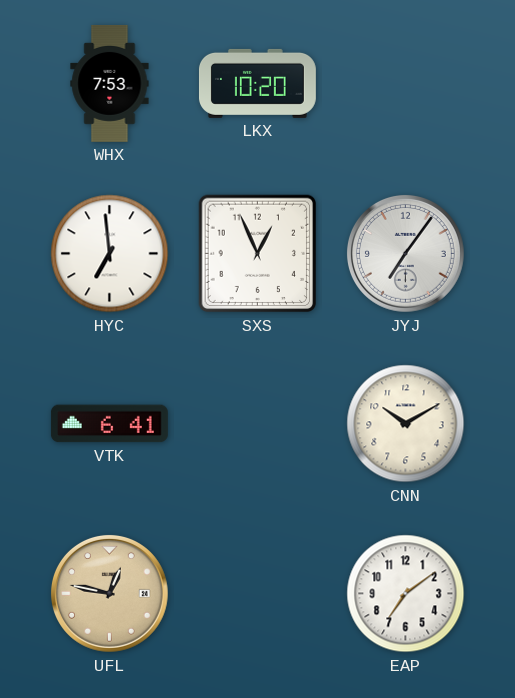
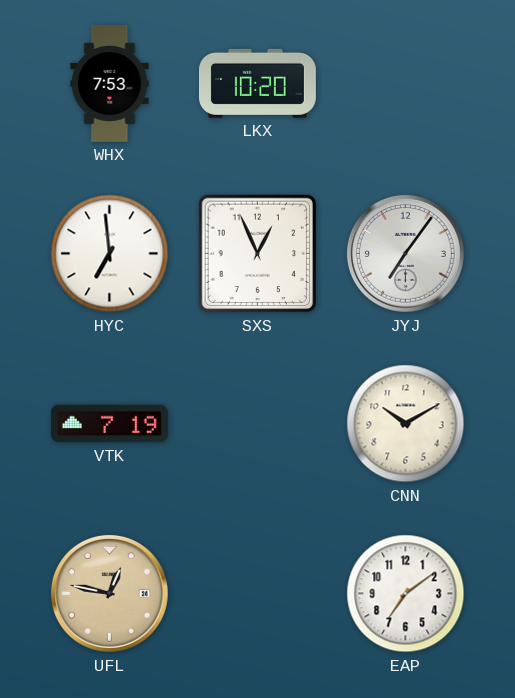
VTK: 6:41 -> 7:19 (109, 424)
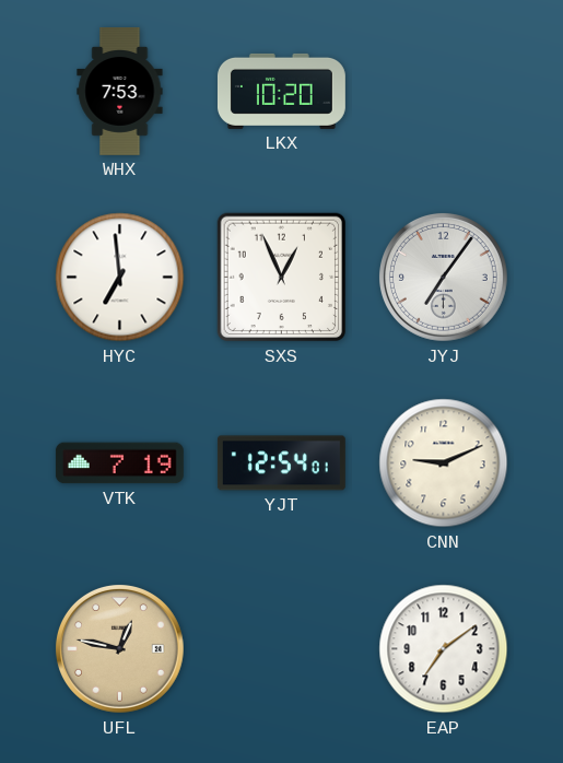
YJT: none -> 12:54 (281, 463)
CNN: 10:10 -> 9:11 (444, 463)
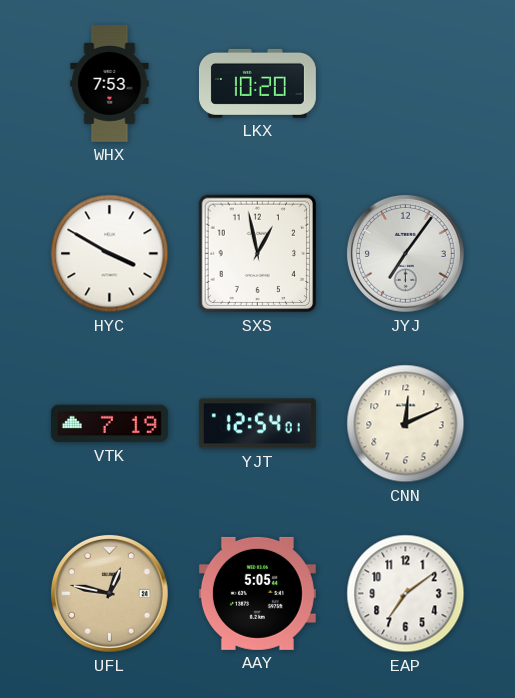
HYC: 6:59 -> 3:50 (110, 254)
SXS: 12:56 -> 12:58 (258, 254)
CNN: 9:11 -> 12:11 (406, 424)
AAY: none -> 5:05 (257, 593)
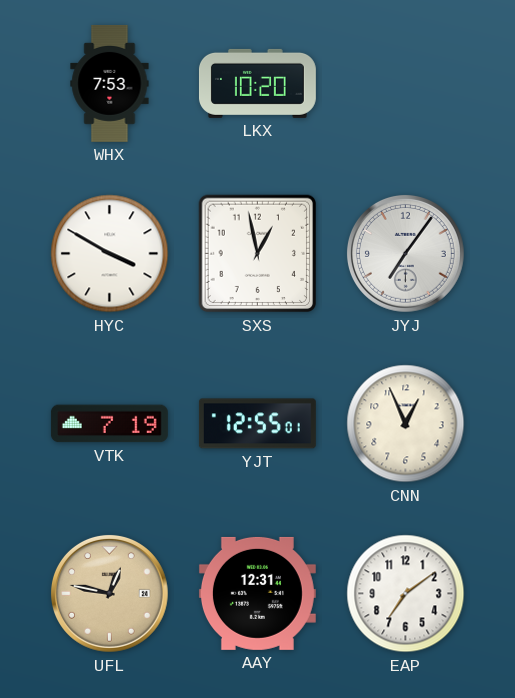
YJT: 12:54 -> 12:55 (257, 424)
CNN: 12:11 -> 12:56 (406, 424)
AAY: 5:05 -> 12:31 (257, 593)
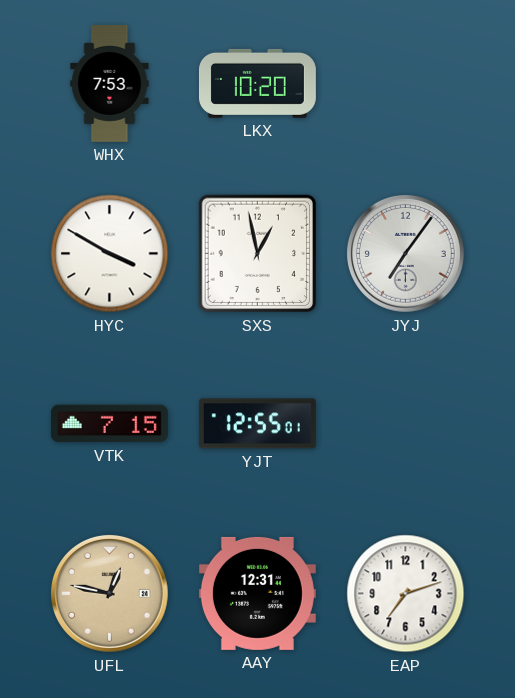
VTK: 7:19 -> 7:15 (109, 424)
CNN: 12:56 -> none (406, 424)
EAP: 7:09 -> 7:12 (406, 594)
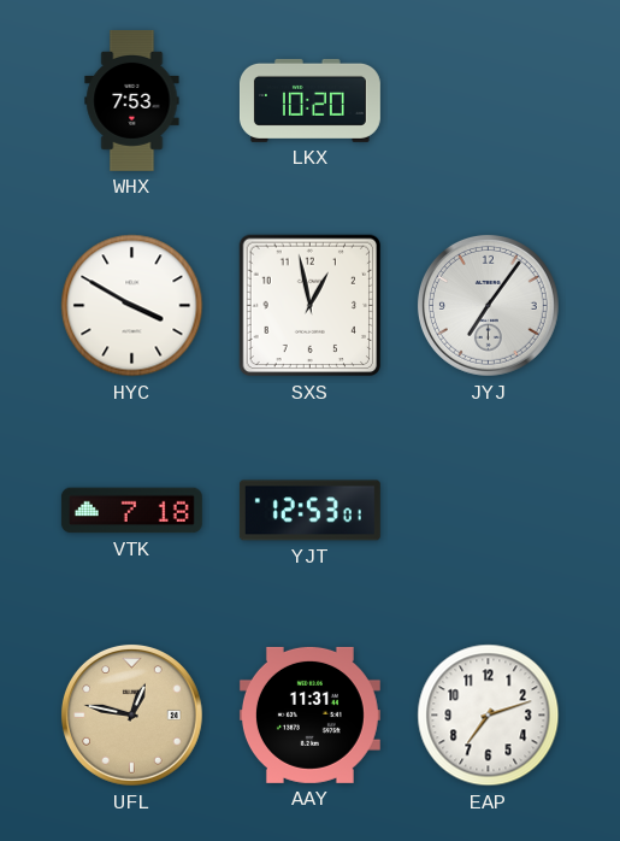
VTK: 7:15 -> 7:18 (131, 511)
YJT: 12:55 -> 12:53 (309, 511)
AAY: 12:31 -> 11:31 (309, 714)
